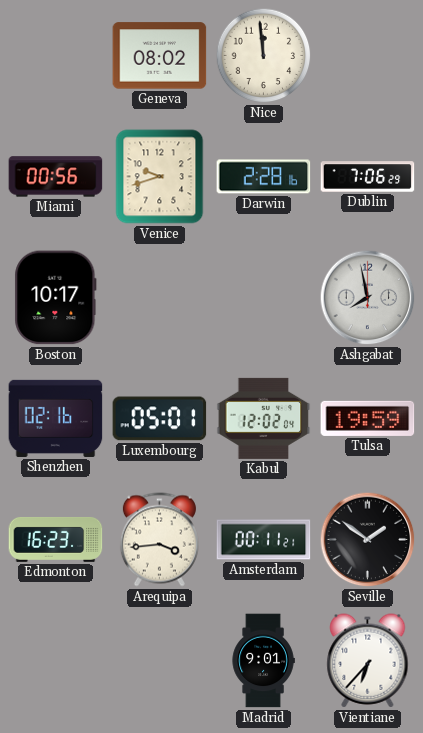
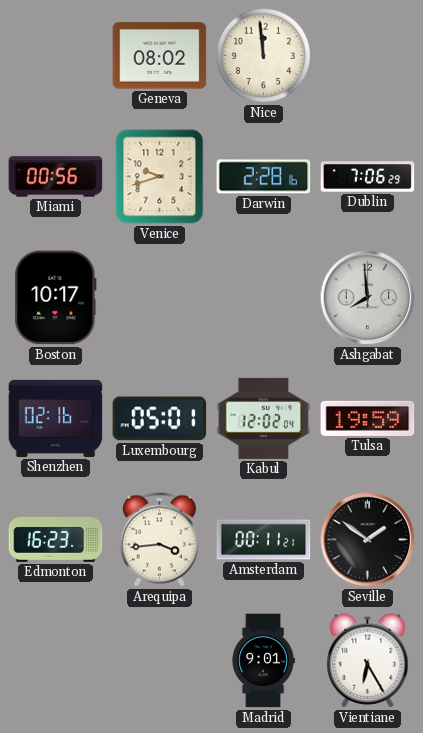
Ashgabat: 7:58 -> 7:59 (368, 298)
Vientiane: 6:37 -> 6:25 (368, 661)
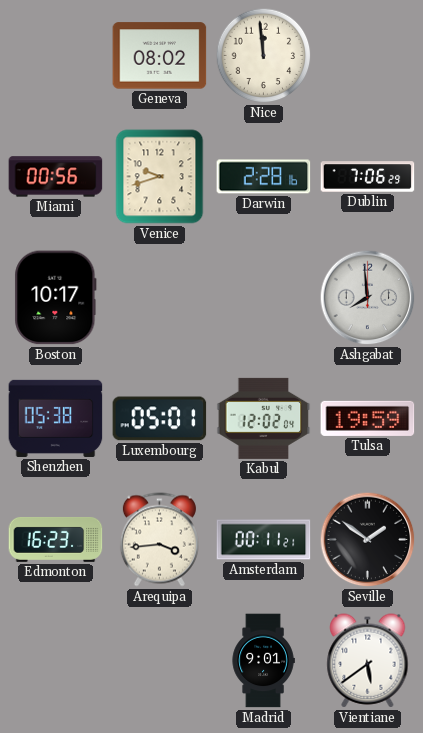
Shenzhen: 02:16 -> 05:38 (56, 418)
Vientiane: 6:25 -> 5:39 (368, 661)
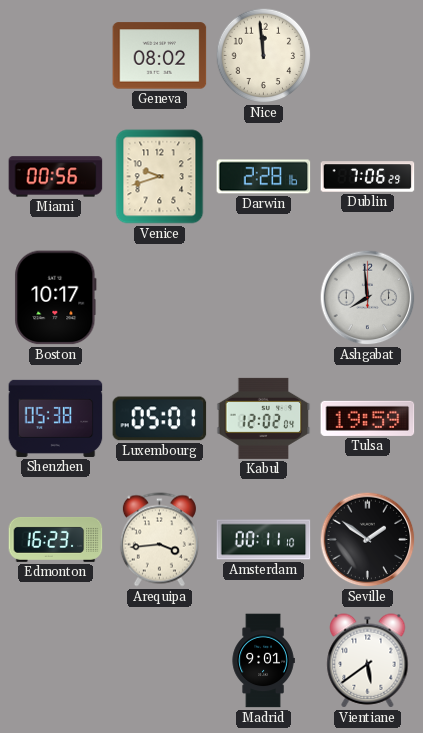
Amsterdam: 00:11:21 -> 00:11:10 (264, 540)
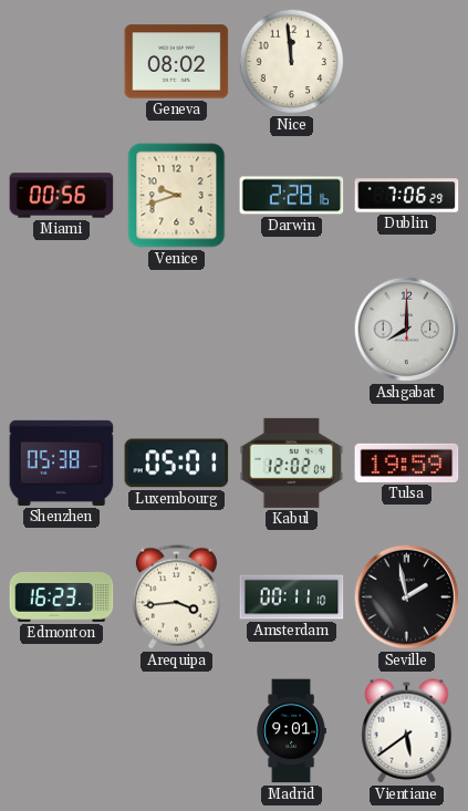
Boston: 10:17 -> none (56, 298)
Ashgabat: 7:59 -> 8:00 (407, 330)
Seville: 1:51 -> 1:58 (407, 597)
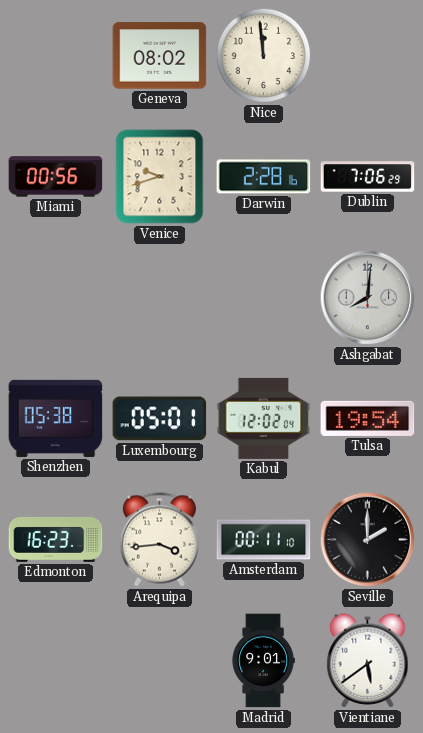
Ashgabat: 8:00 -> 8:01 (368, 298)
Tulsa: 19:59 -> 19:54 (368, 418)
Seville: 1:58 -> 2:00 (368, 540)
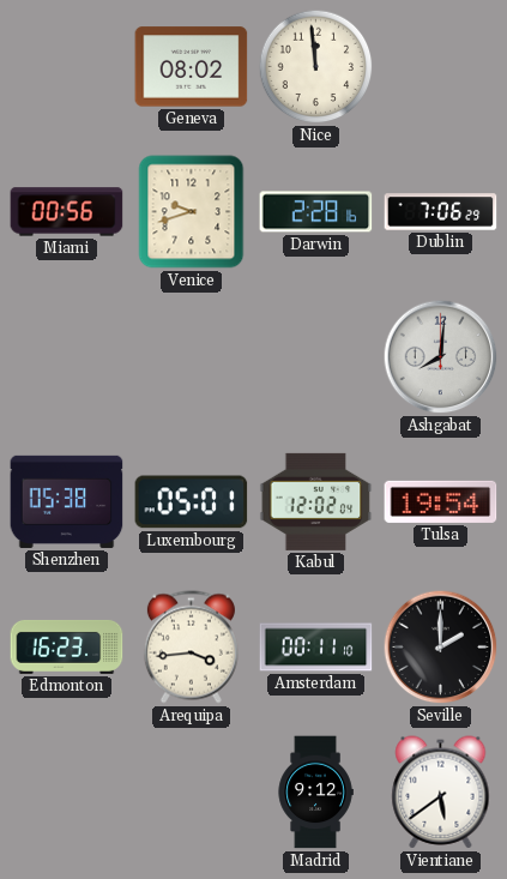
Madrid: 9:01 -> 9:12 (315, 793)
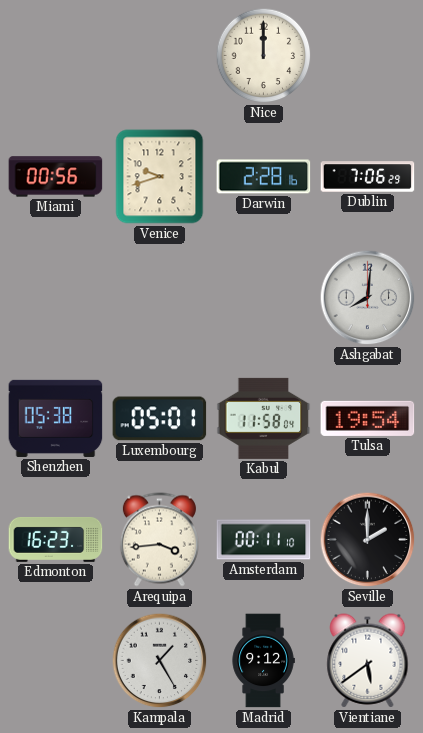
Geneva: 08:02 -> none (192, 67)
Nice: 11:59 -> 12:00 (264, 56)
Kabul: 12:02 -> 11:58 (264, 418)
Kampala: none -> 1:25 (160, 661)
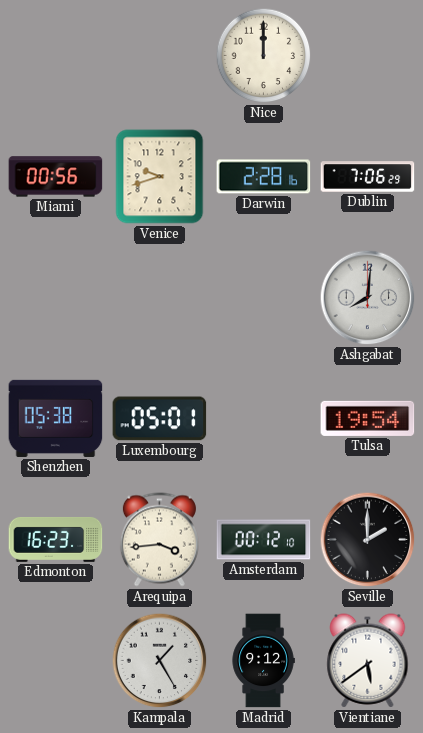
Kabul: 11:58 -> none (264, 418)
Amsterdam: 00:11 -> 00:12 (264, 540)
